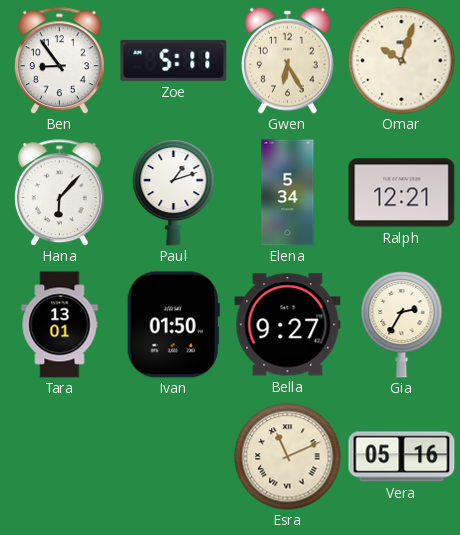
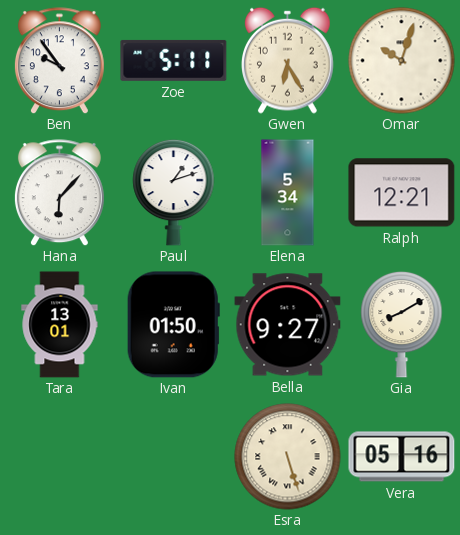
Ben: 8:54 -> 9:54 (59, 61)
Gia: 2:35 -> 8:10 (402, 324)
Esra: 11:11 -> 5:27 (288, 457)
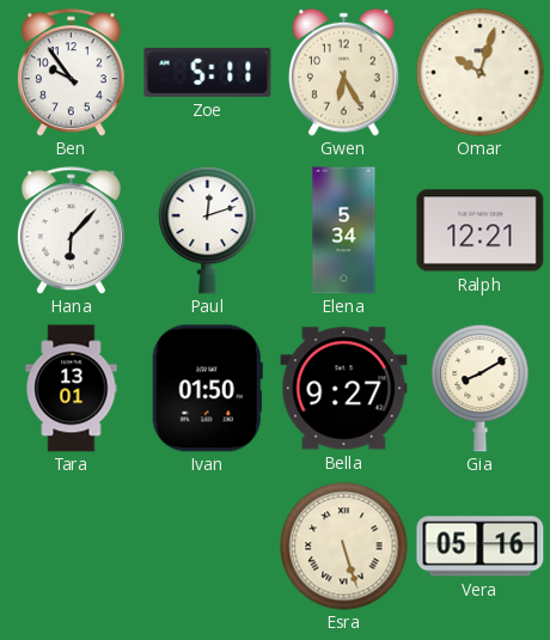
Paul: 1:12 -> 12:12 (208, 230)
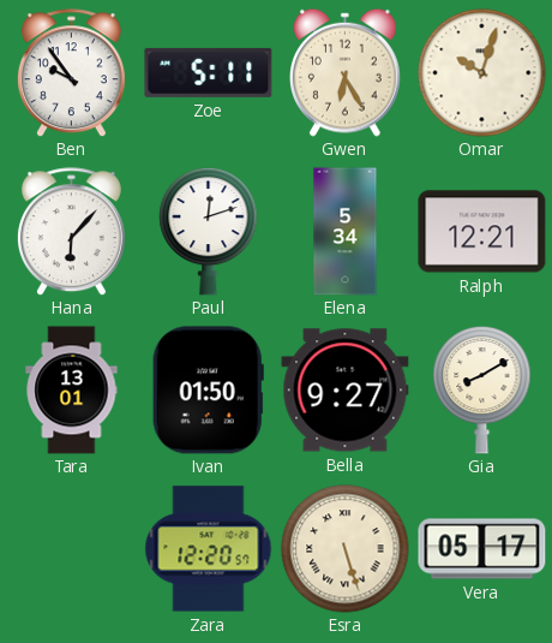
Zara: none -> 12:20 (209, 549)
Vera: 05:16 -> 05:17 (482, 549)
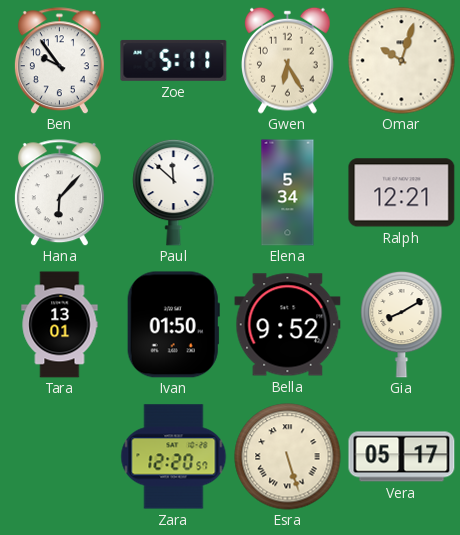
Paul: 12:12 -> 11:52 (174, 192)
Bella: 9:27 -> 9:52 (288, 325)
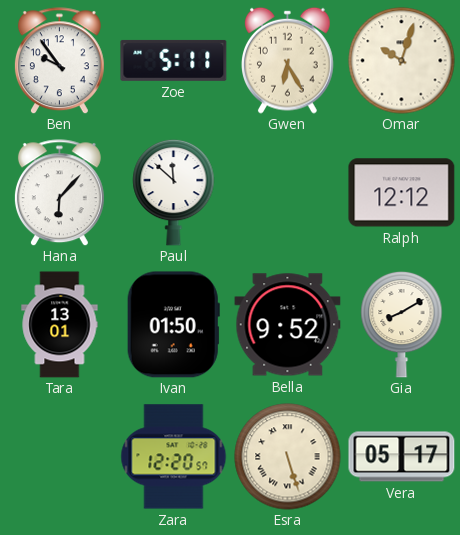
Elena: 5:34 -> none (288, 193)
Ralph: 12:21 -> 12:12 (402, 193)
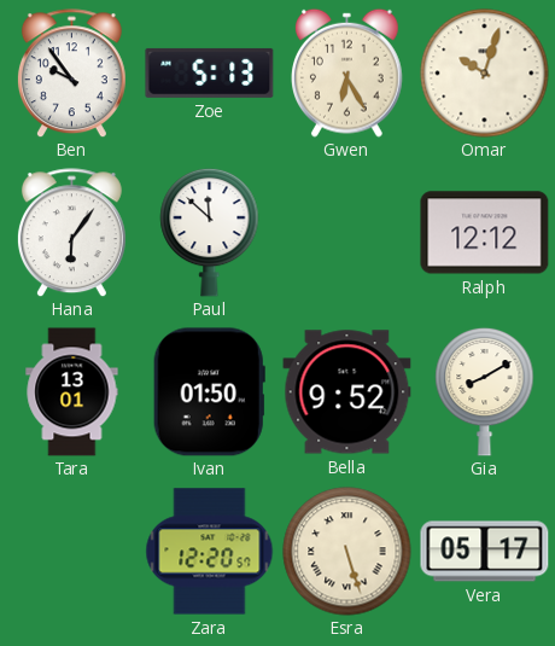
Zoe: 5:11 -> 5:13 (210, 72)
Hana: 6:07 -> 6:06 (71, 233)
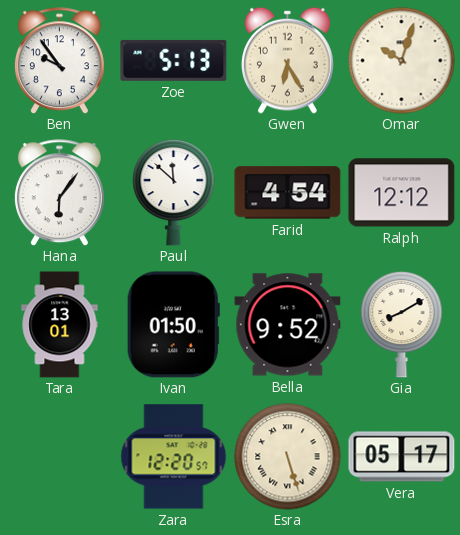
Farid: none -> 4:54 (288, 193)
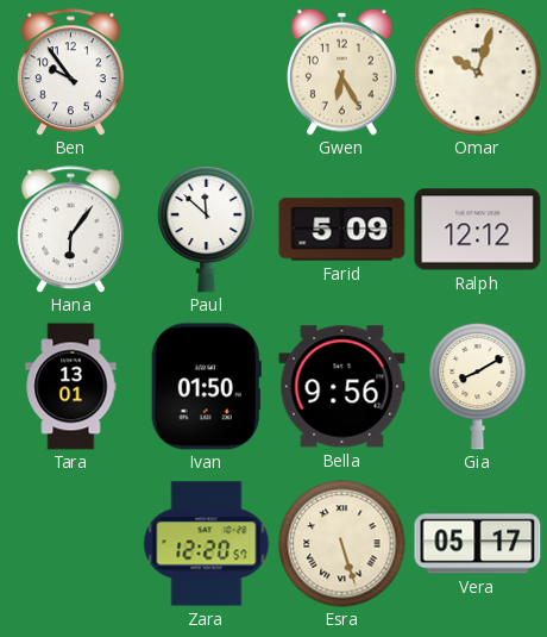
Zoe: 5:13 -> none (174, 60)
Farid: 4:54 -> 5:09 (342, 230)
Bella: 9:52 -> 9:56 (342, 387)
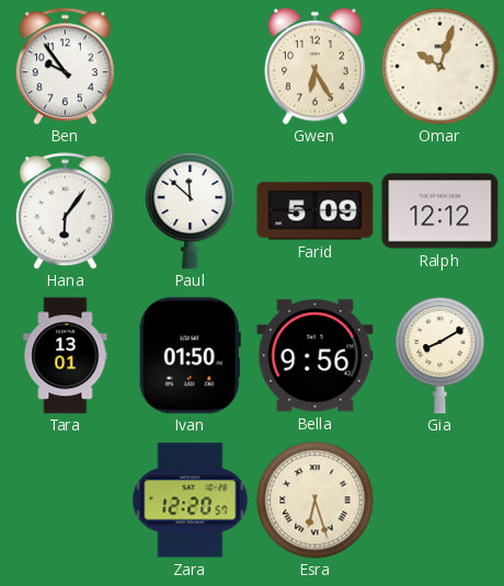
Esra: 5:27 -> 6:27 (316, 501)
Vera: 05:17 -> none (478, 544)
